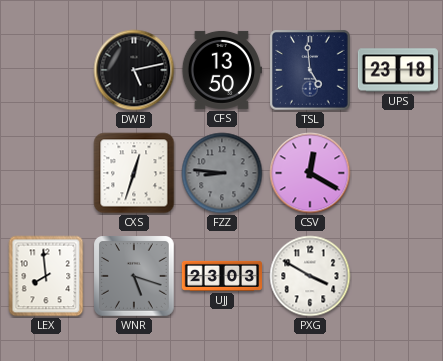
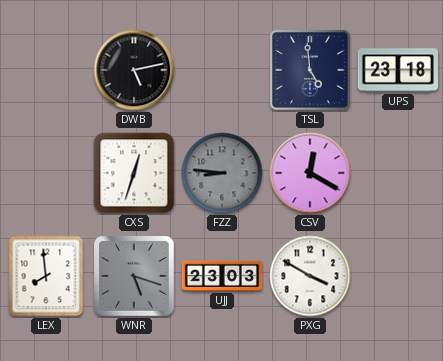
CFS: 13:50 -> none (222, 70)
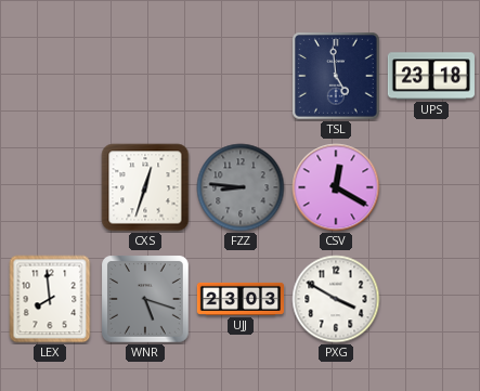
DWB: 5:13 -> none (134, 70)
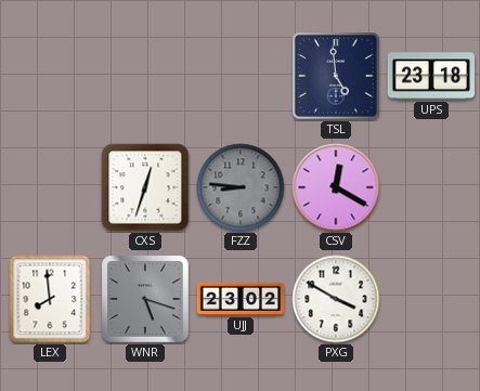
UJJ: 23:03 -> 23:02 (239, 299)
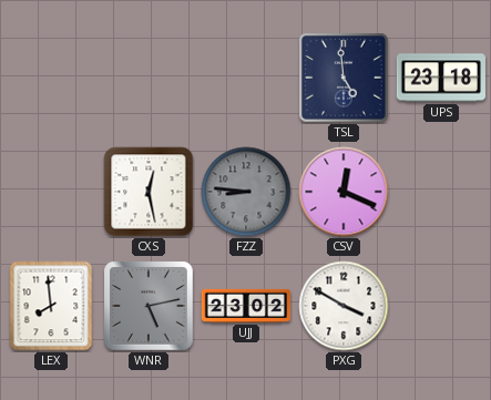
CXS: 12:33 -> 12:28 (149, 192)
CSV: 12:20 -> 12:19 (344, 192)
WNR: 5:18 -> 5:13 (150, 307)
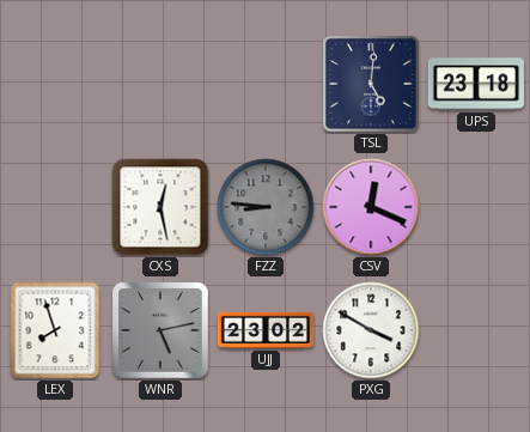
TSL: 4:59 -> 5:01 (372, 85)
LEX: 7:59 -> 7:57 (55, 330)
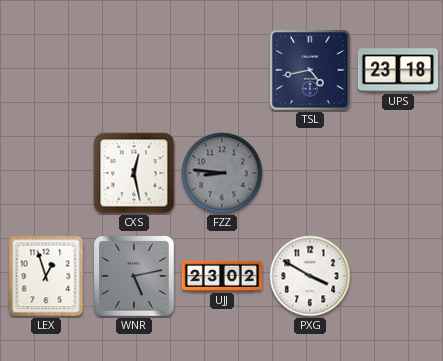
TSL: 5:01 -> 4:43 (311, 71)
CSV: 12:19 -> none (371, 207)
LEX: 7:57 -> 12:57 (46, 276)
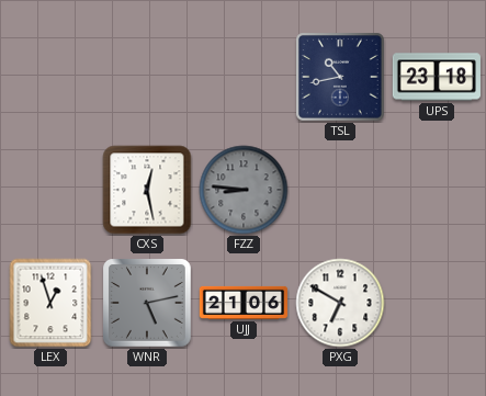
TSL: 4:43 -> 10:43 (341, 78)
UJJ: 23:02 -> 21:06 (242, 303)
PXG: 3:50 -> 6:50 (340, 303)
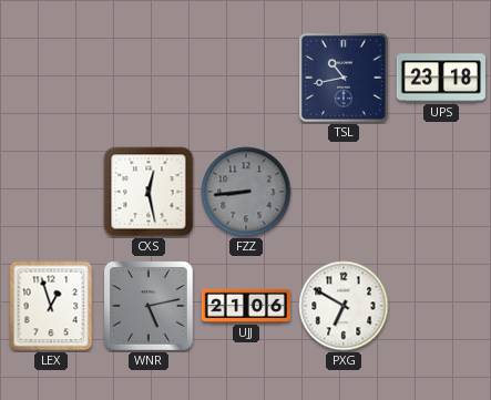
FZZ: 8:46 -> 8:44 (246, 192)
